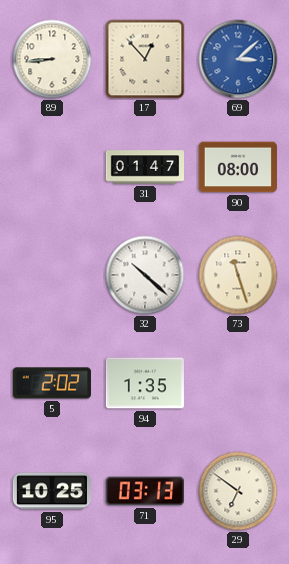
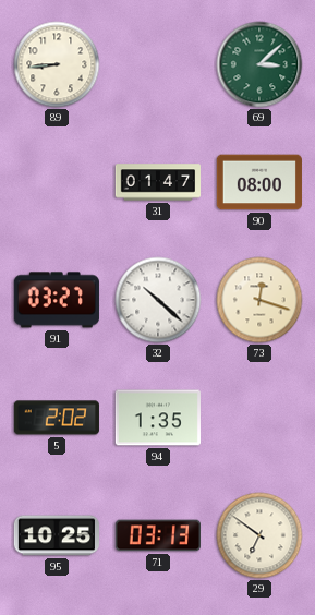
17: 12:53 -> none (145, 59)
69 dial: blue -> green (259, 64)
91: none -> 03:27 (57, 300)
73: 11:27 -> 12:18 (259, 300)
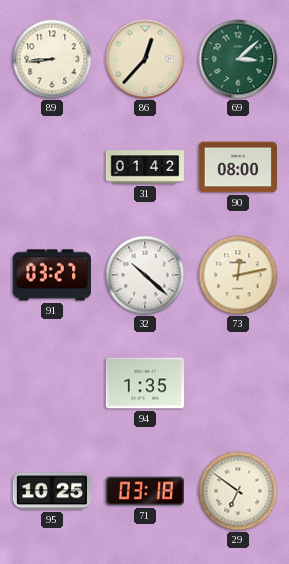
86: none -> 12:37 (145, 59)
31: 01:47 -> 01:42 (144, 167)
73: 12:18 -> 12:13 (238, 275)
5: 2:02 -> none (57, 418)
71: 03:13 -> 03:18 (144, 491)
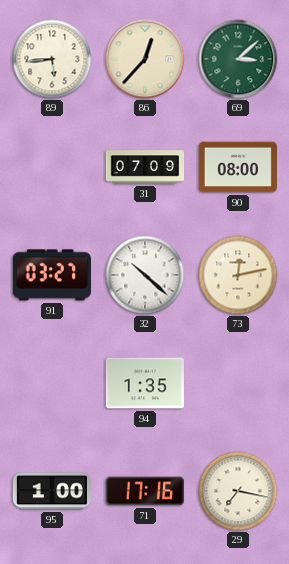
89: 8:44 -> 5:44 (52, 59)
31: 01:42 -> 07:09 (144, 167)
95: 10:25 -> 1:00 (51, 491)
71: 03:18 -> 17:16 (144, 491)
29: 6:51 -> 7:17 (238, 491)
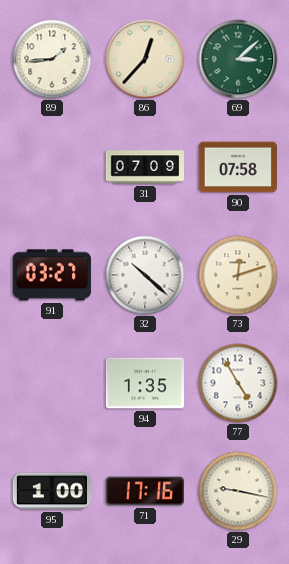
89: 5:44 -> 1:44 (52, 59)
90: 08:00 -> 07:58 (237, 167)
73: 12:13 -> 12:12 (238, 275)
77: none -> 4:55 (238, 383)
29: 7:17 -> 9:17 (238, 491)
